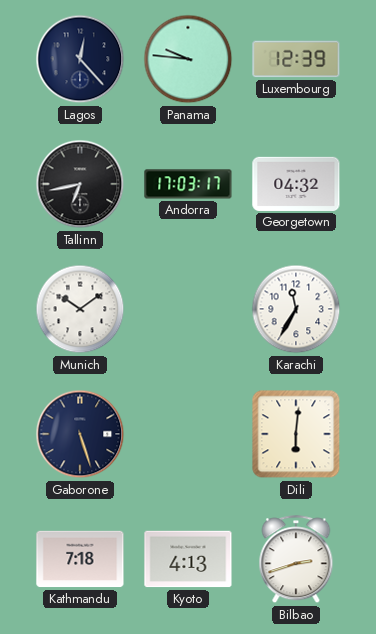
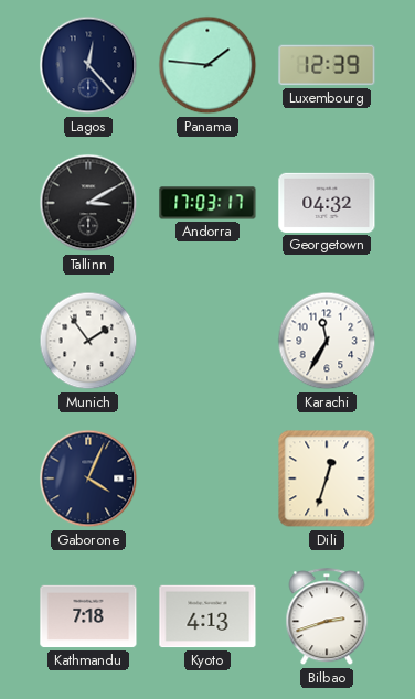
Panama: 9:46 -> 1:46 (208, 65)
Tallinn: 6:43 -> 3:10 (88, 203)
Munich: 10:09 -> 1:54 (88, 341)
Gaborone: 5:27 -> 4:04 (88, 478)
Dili: 6:01 -> 12:33 (327, 478)
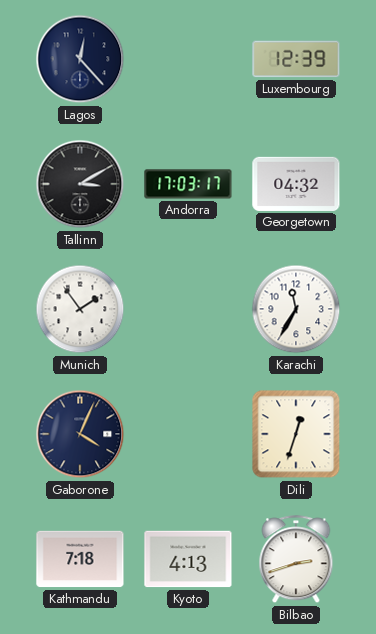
Panama: 1:46 -> none (208, 65)
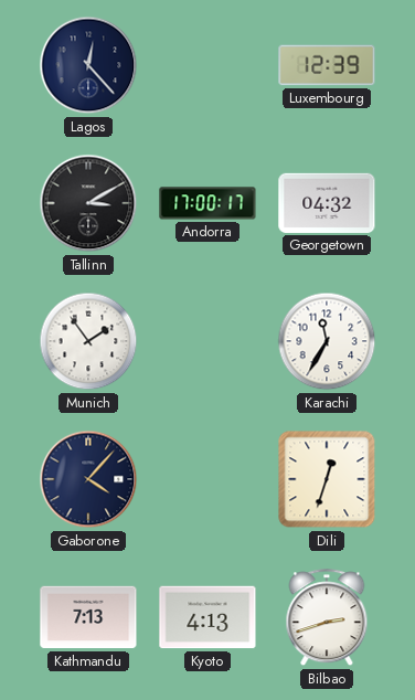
Andorra: 17:03 -> 17:00 (208, 203)
Gaborone: 4:04 -> 4:07 (88, 479)
Kathmandu: 7:18 -> 7:13 (88, 617)
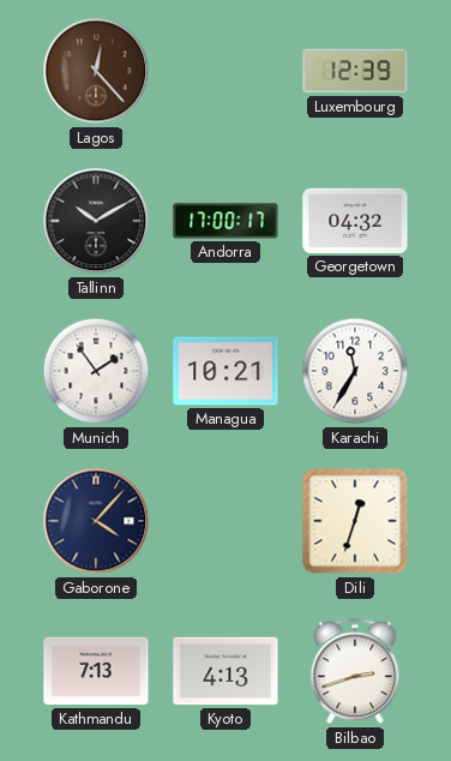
Lagos dial: navy -> brown (96, 71)
Tallinn: 3:10 -> 10:10 (96, 221)
Managua: none -> 10:21 (225, 371)
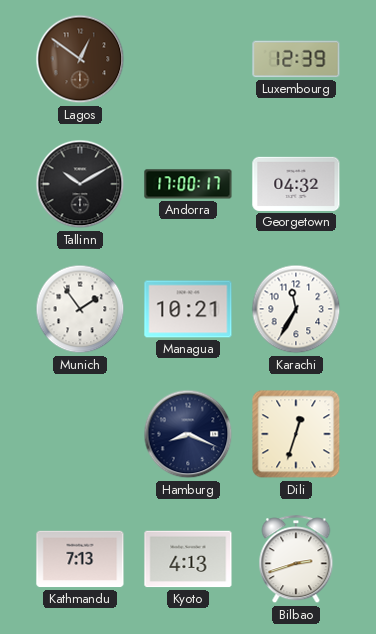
Lagos: 12:23 -> 12:51 (80, 59)
Gaborone: 4:07 -> none (96, 521)
Hamburg: none -> 8:19 (188, 434)
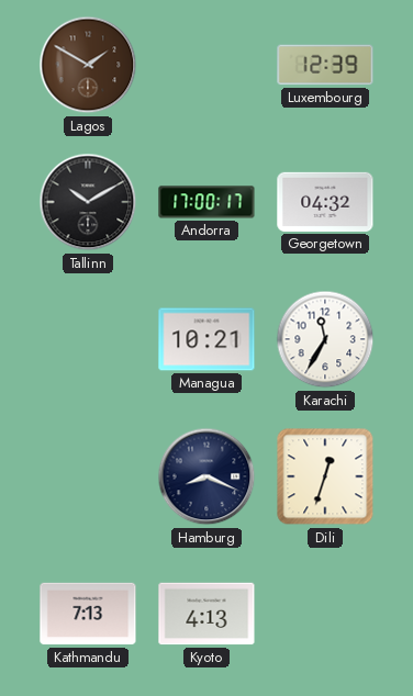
Lagos: 12:51 -> 1:50 (88, 65)
Munich: 1:54 -> none (80, 309)
Bilbao: 2:42 -> none (296, 560)
